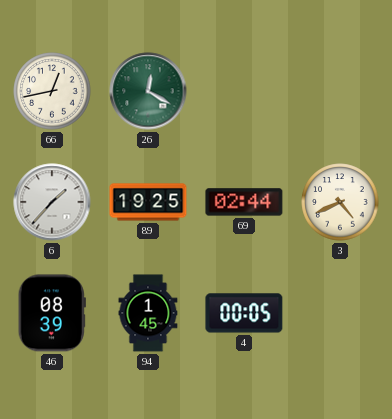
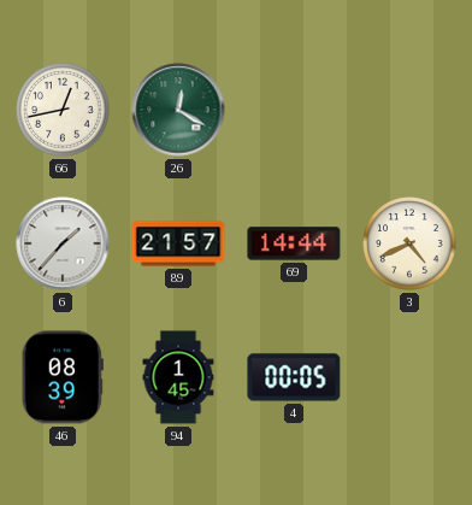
89: 19:25 -> 21:57 (178, 243)
69: 02:44 -> 14:44 (294, 243)
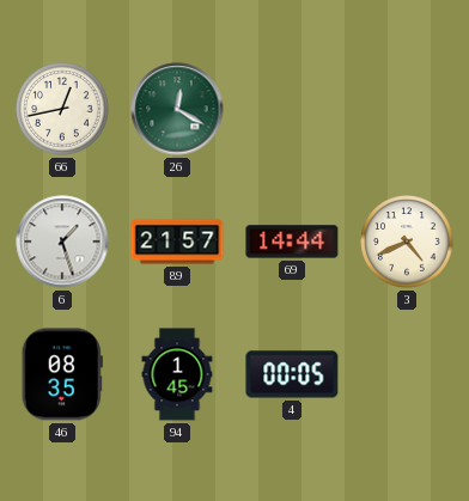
6: 1:37 -> 1:27 (62, 242)
46: 08:39 -> 08:35 (62, 374)
